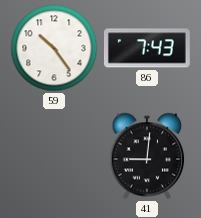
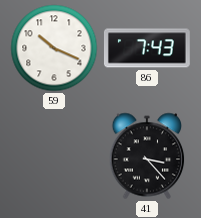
59: 10:24 -> 10:19 (54, 48)
41: 9:01 -> 3:23 (147, 156)
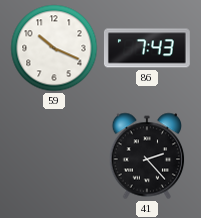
41: 3:23 -> 2:23 (147, 156)
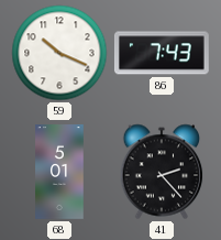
68: none -> 5:01 (59, 173)
